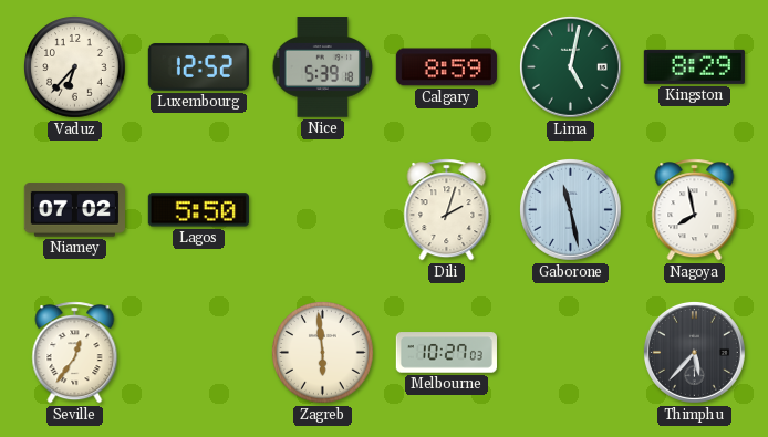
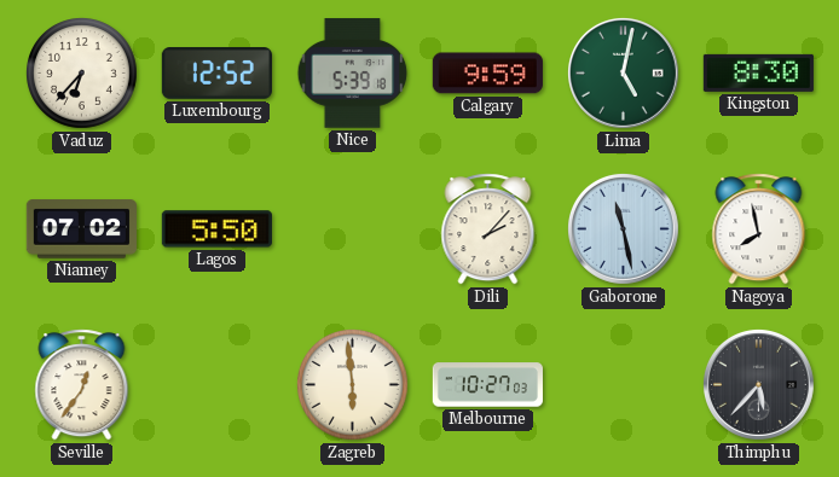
Calgary: 8:59 -> 9:59 (487, 74)
Kingston: 8:29 -> 8:30 (758, 72)
Dili: 2:03 -> 2:07 (488, 229)
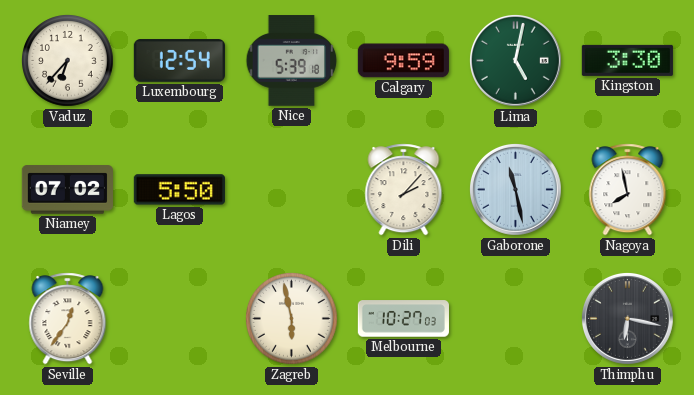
Luxembourg: 12:52 -> 12:54 (179, 61)
Kingston: 8:30 -> 3:30 (627, 60)
Zagreb: 5:59 -> 5:58 (292, 319)
Thimphu: 5:37 -> 6:17 (627, 318)
